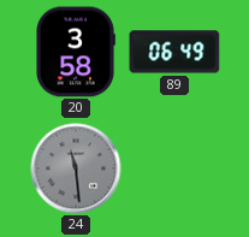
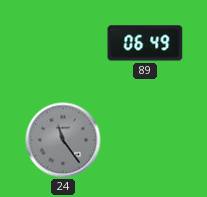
20: 3:58 -> none (76, 52)
24: 11:29 -> 11:24 (63, 140)
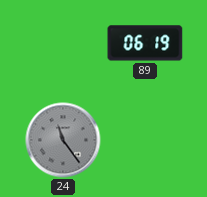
89: 06:49 -> 06:19 (145, 43)
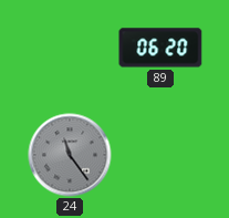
89: 06:19 -> 06:20 (160, 48)
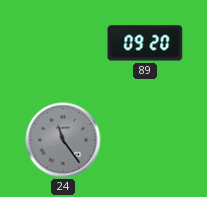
89: 06:20 -> 09:20 (145, 43)
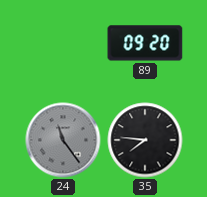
35: none -> 7:46 (145, 140)
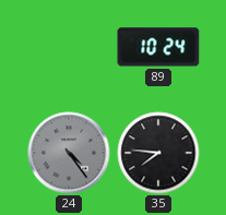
89: 09:20 -> 10:24 (158, 47)
24: 11:24 -> 4:24 (69, 153)
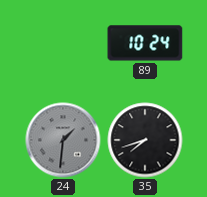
24: 4:24 -> 1:31 (63, 140)
35: 7:46 -> 7:42 (145, 140)
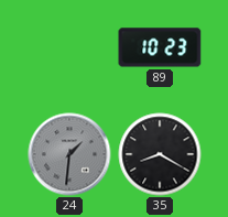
89: 10:24 -> 10:23 (160, 47)
35: 7:42 -> 8:20 (160, 154)
